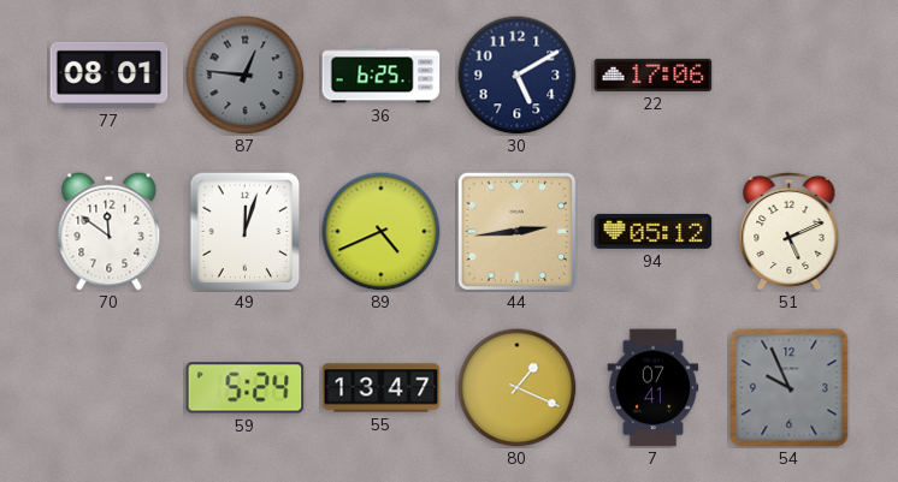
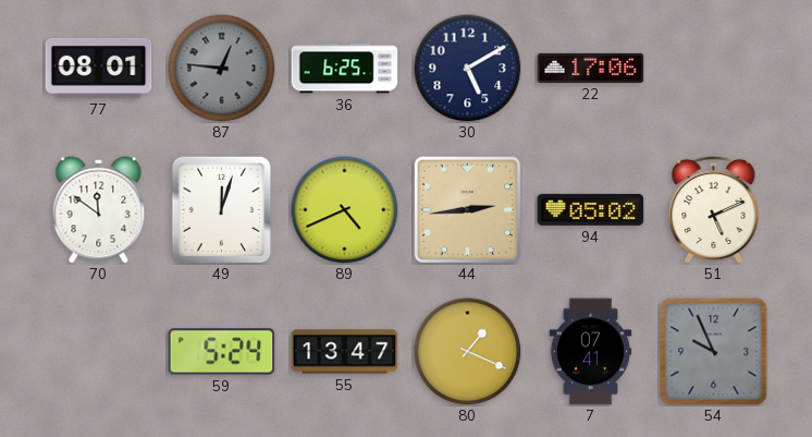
94: 05:12 -> 05:02 (591, 209)
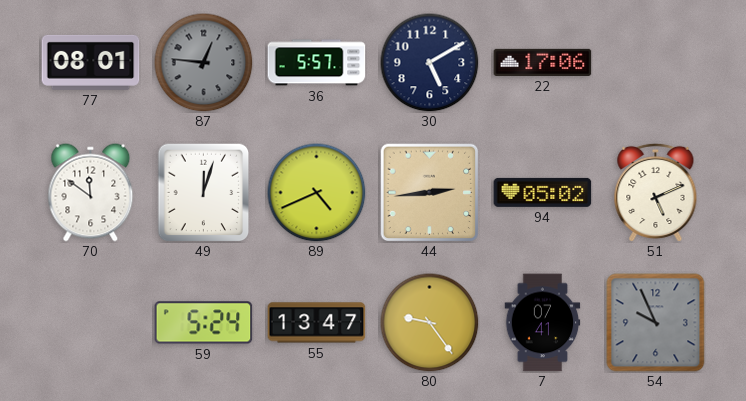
36: 6:25 -> 5:57 (317, 63)
80: 1:19 -> 9:24 (430, 323)
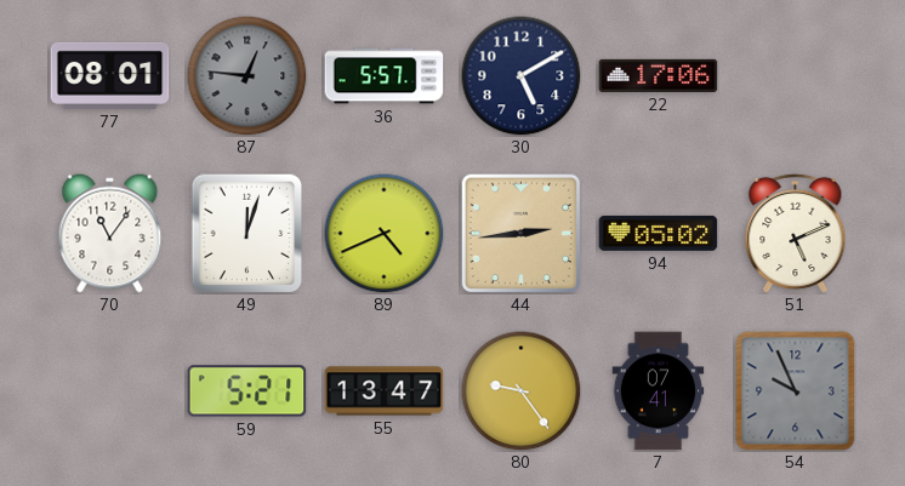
70: 11:51 -> 11:06 (110, 234)
59: 5:24 -> 5:21 (247, 391)
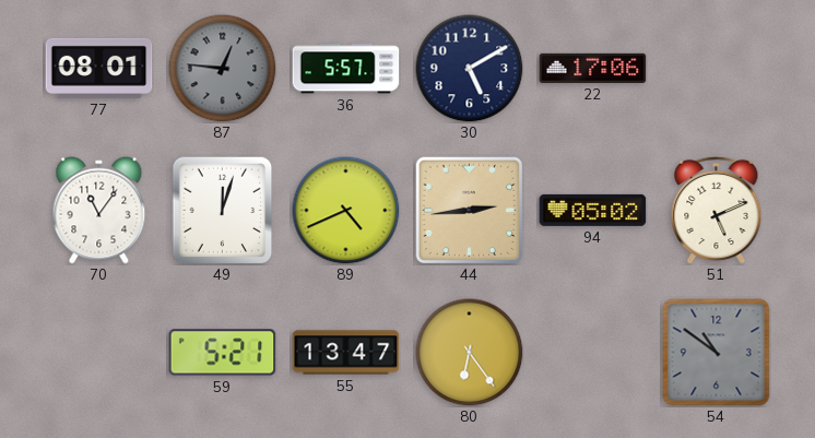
80: 9:24 -> 6:24 (470, 353)
7: 07:41 -> none (659, 391)
54: 9:56 -> 10:51 (717, 353)
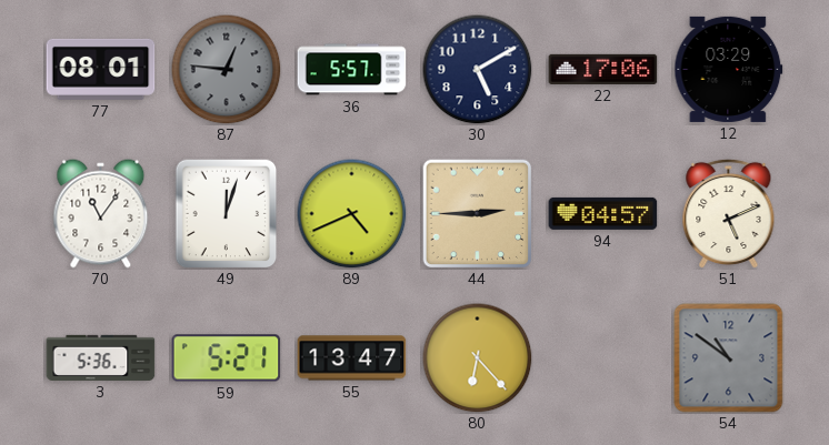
12: none -> 03:29 (729, 69)
44: 2:44 -> 2:45 (477, 213)
94: 05:02 -> 04:57 (603, 213)
3: none -> 5:36 (101, 357)
80: 6:24 -> 6:23 (478, 358)
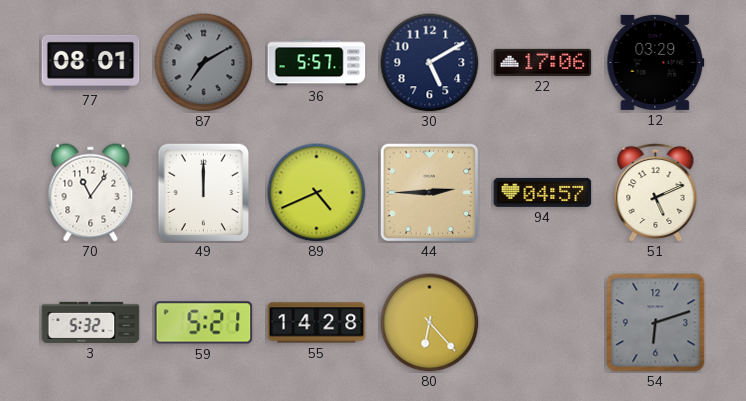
87: 12:46 -> 7:10 (204, 63)
49: 12:03 -> 12:00 (204, 192)
3: 5:36 -> 5:32 (91, 322)
55: 13:47 -> 14:28 (317, 323)
54: 10:51 -> 6:12 (656, 323)
